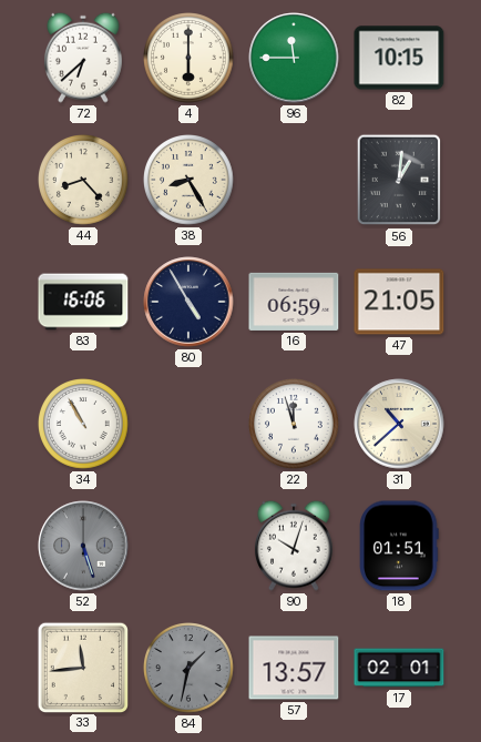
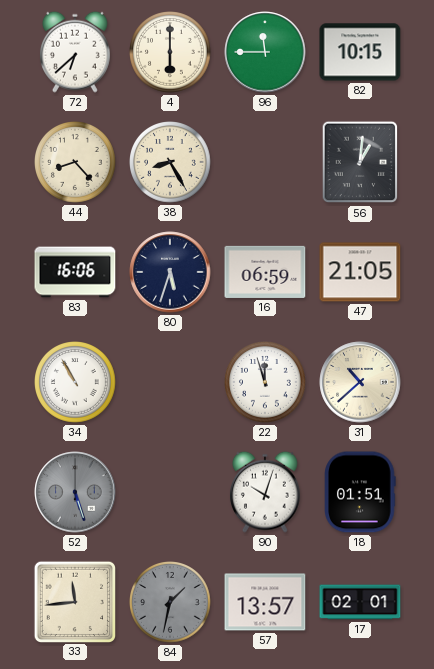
80: 4:55 -> 5:33 (170, 272)
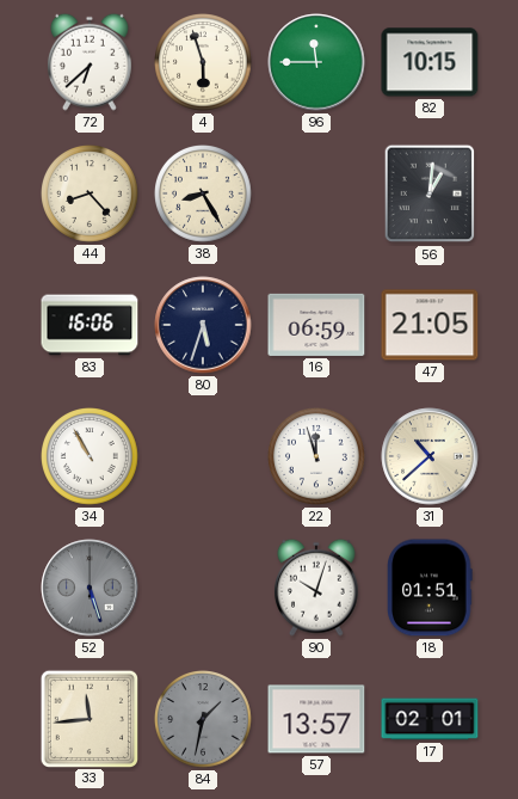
4: 6:00 -> 5:57 (204, 63)
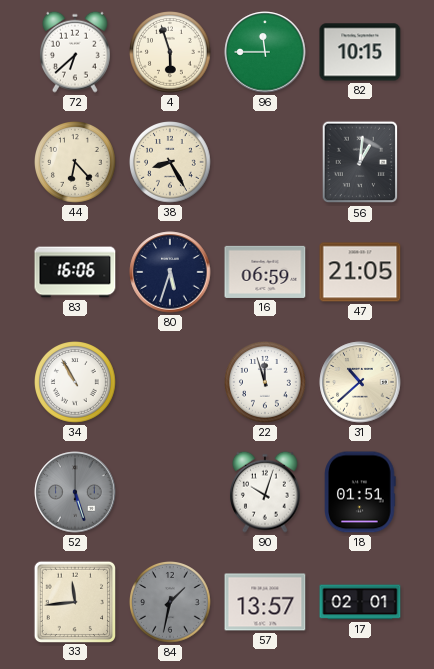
44: 8:23 -> 6:23 (76, 163)
